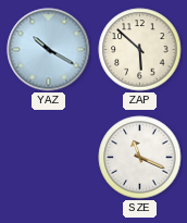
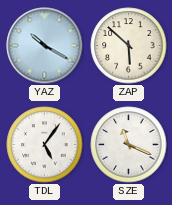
TDL: none -> 5:06 (45, 145)
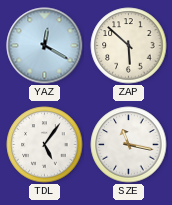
YAZ: 10:20 -> 12:20 (45, 46)
SZE: 11:19 -> 11:17 (129, 145)
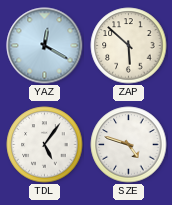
SZE: 11:17 -> 4:48 (129, 145)
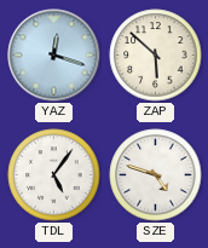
YAZ: 12:20 -> 12:18 (54, 56)
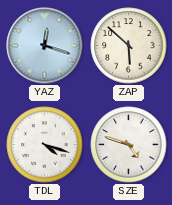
TDL: 5:06 -> 4:18 (45, 145)
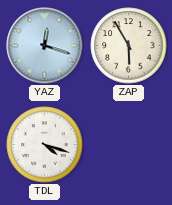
ZAP: 5:52 -> 5:55 (129, 46)
SZE: 4:48 -> none (129, 145)
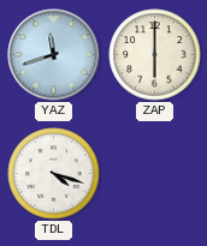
YAZ: 12:18 -> 11:42 (54, 55)
ZAP: 5:55 -> 6:00 (155, 55)
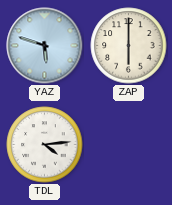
YAZ: 11:42 -> 5:48 (45, 46)
TDL: 4:18 -> 4:14 (45, 145)
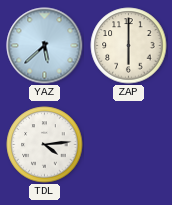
YAZ: 5:48 -> 5:38 (45, 46)
